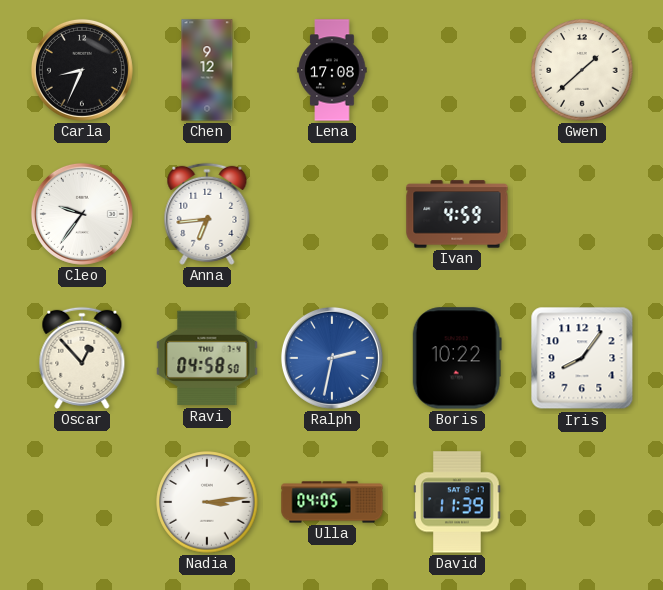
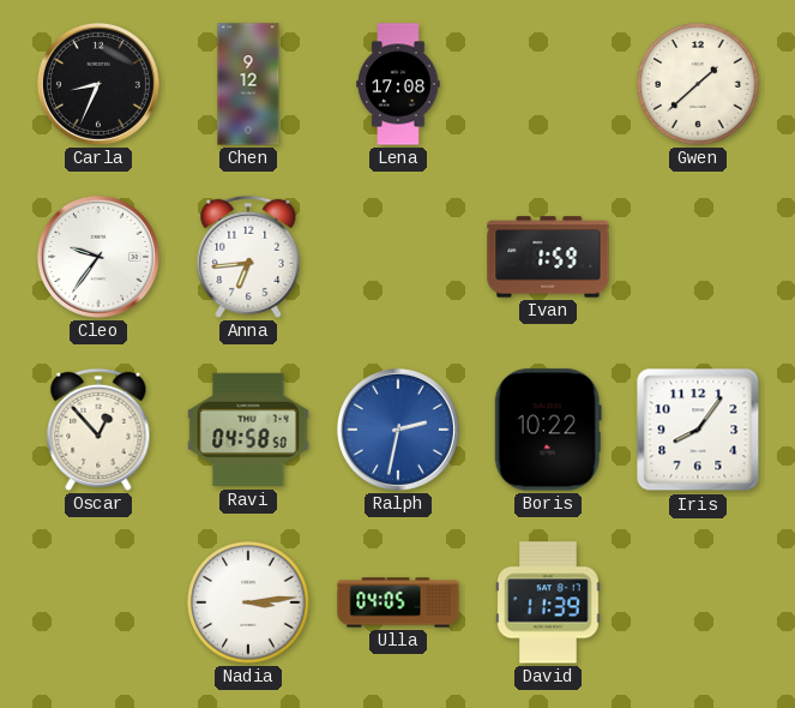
Ivan: 4:59 -> 1:59 (548, 257)
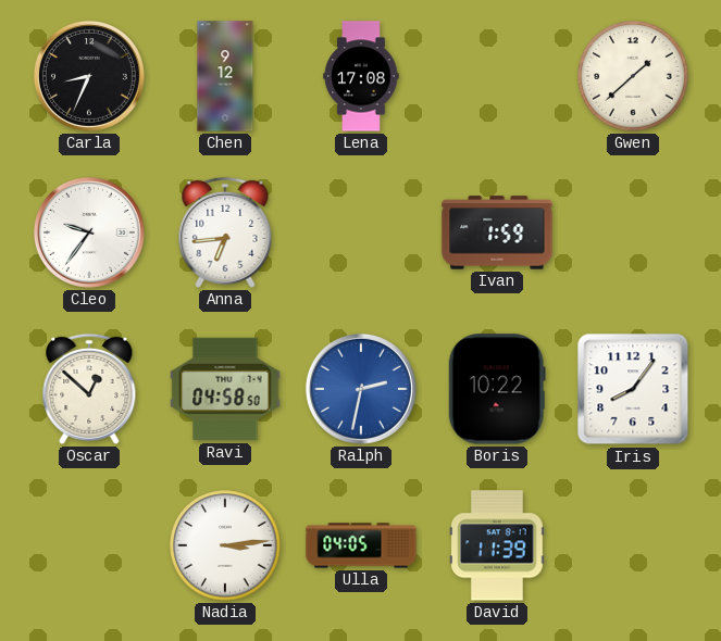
Oscar: 12:53 -> 12:52 (89, 389)
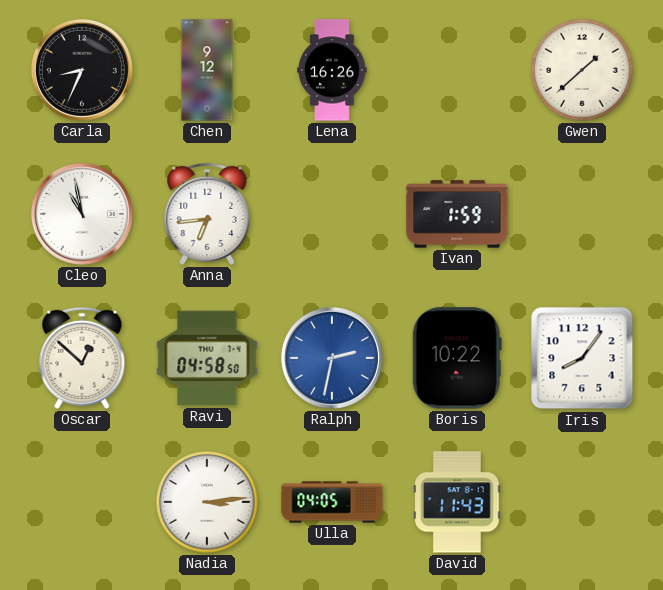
Lena: 17:08 -> 16:26 (332, 70)
Cleo: 9:36 -> 10:58 (82, 214)
David: 11:39 -> 11:43 (457, 502)
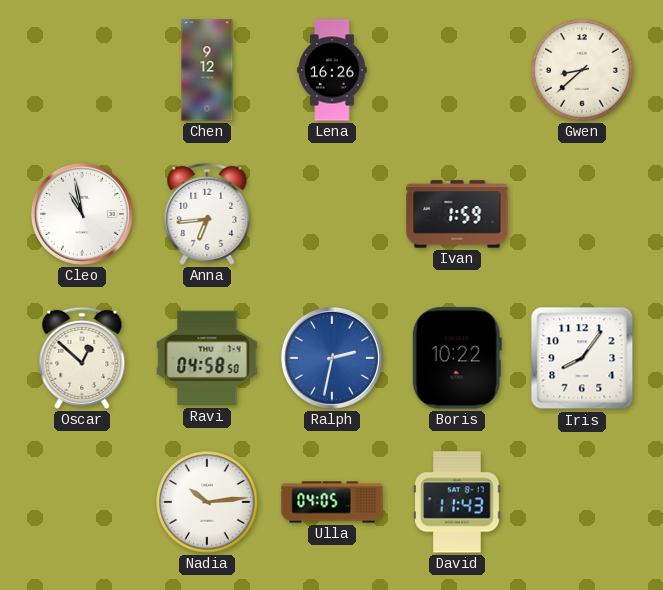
Carla: 8:34 -> none (82, 70)
Gwen: 1:38 -> 8:38 (582, 70)
Nadia: 3:14 -> 10:14 (207, 502)
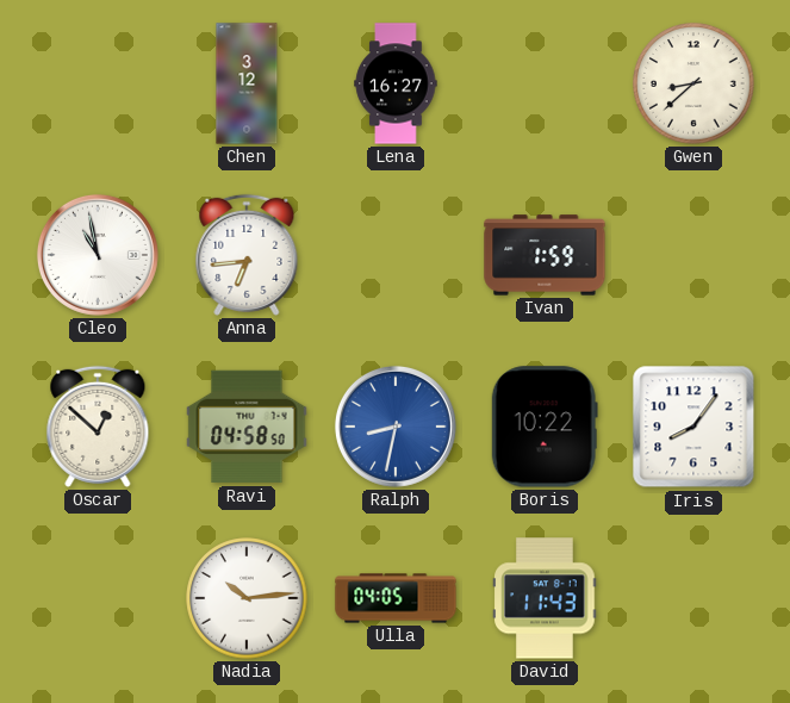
Chen: 9:12 -> 3:12 (247, 83)
Lena: 16:26 -> 16:27 (396, 83)
Ralph: 2:32 -> 8:32 (396, 427)
